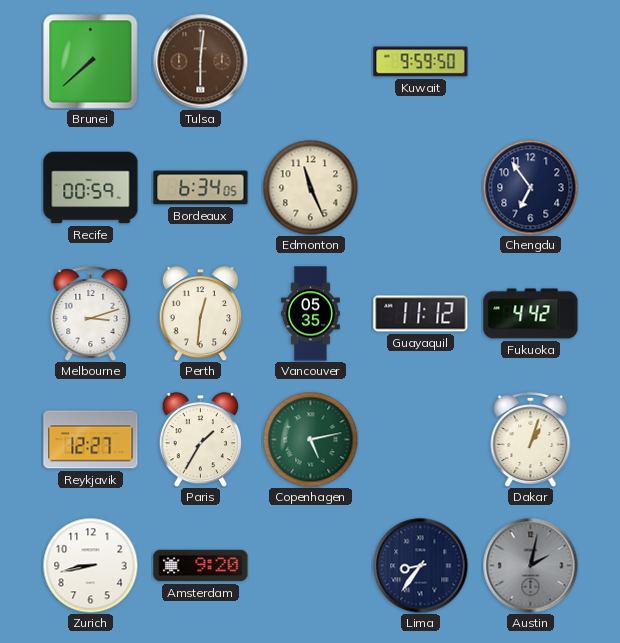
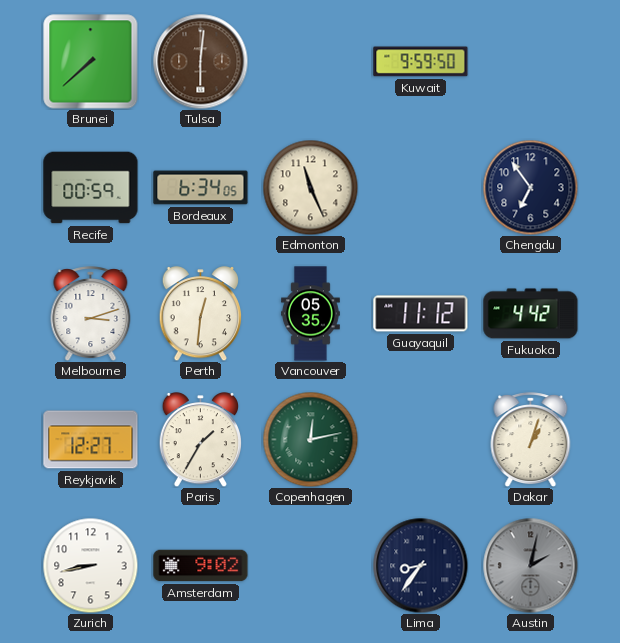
Copenhagen: 5:13 -> 12:13 (310, 439)
Amsterdam: 9:20 -> 9:02 (201, 566)
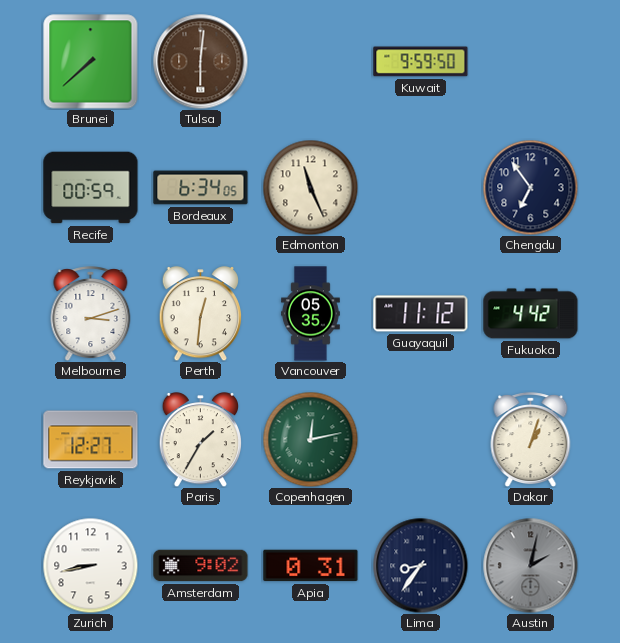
Apia: none -> 0:31 (311, 566)
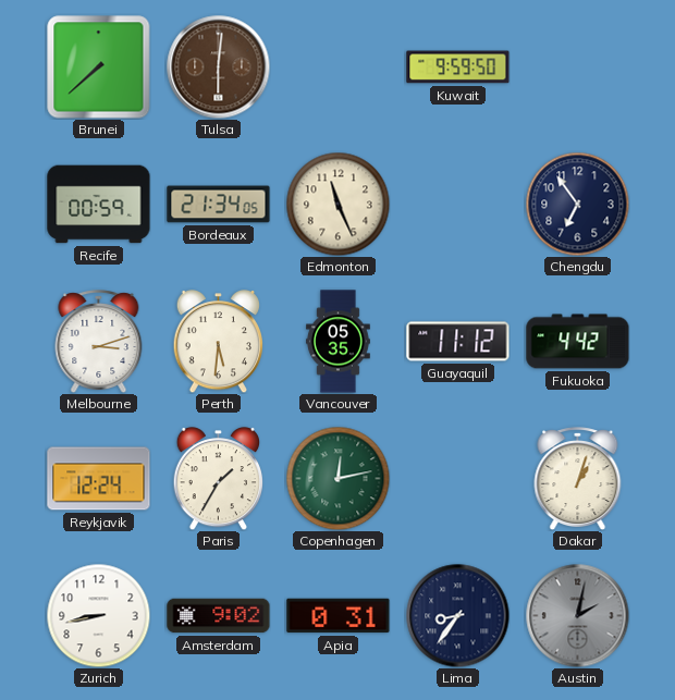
Bordeaux: 6:34 -> 21:34 (219, 205)
Perth: 12:31 -> 5:31 (218, 342)
Reykjavik: 12:27 -> 12:24 (99, 479)
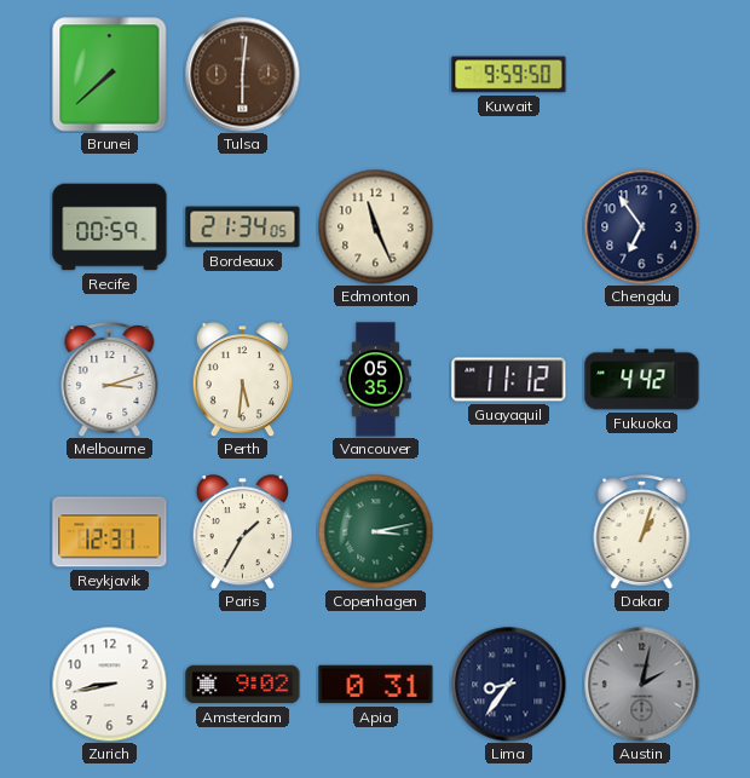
Reykjavik: 12:24 -> 12:31 (110, 532)
Copenhagen: 12:13 -> 3:13 (375, 531)
